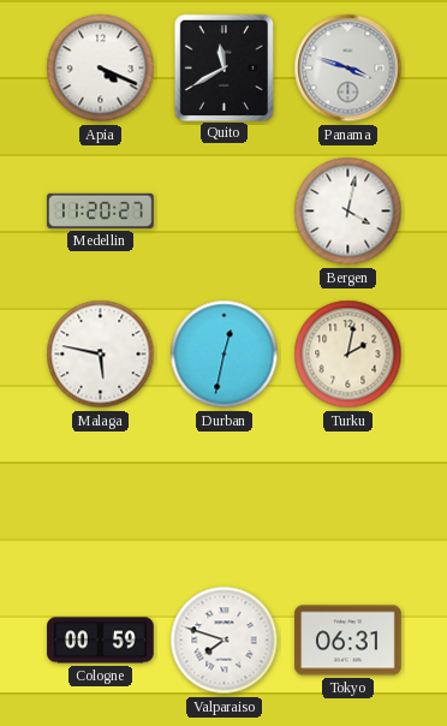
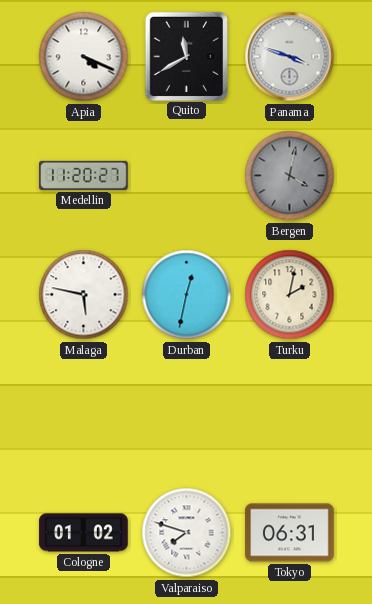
Bergen dial: white -> grey (290, 176)
Cologne: 00:59 -> 01:02 (84, 533)
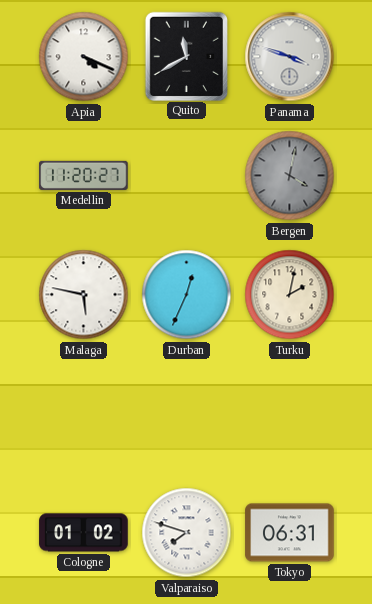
Durban: 12:32 -> 12:34 (187, 295)
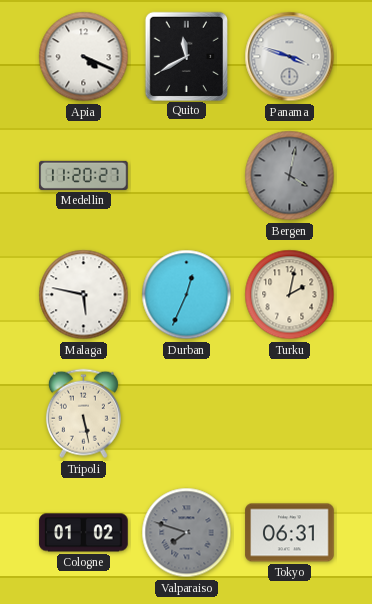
Tripoli: none -> 5:28 (83, 414)
Valparaiso dial: white -> grey (187, 533)
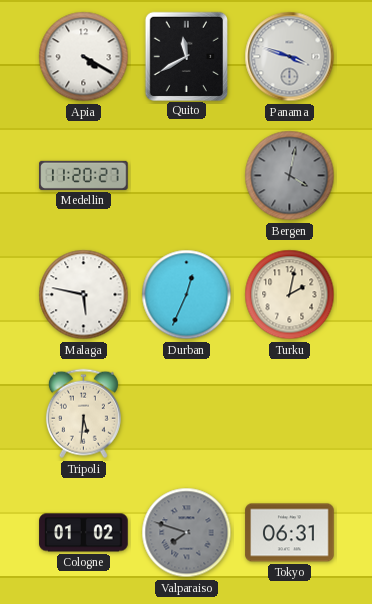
Apia: 4:19 -> 4:20 (84, 57)
Tripoli: 5:28 -> 5:31 (83, 414)
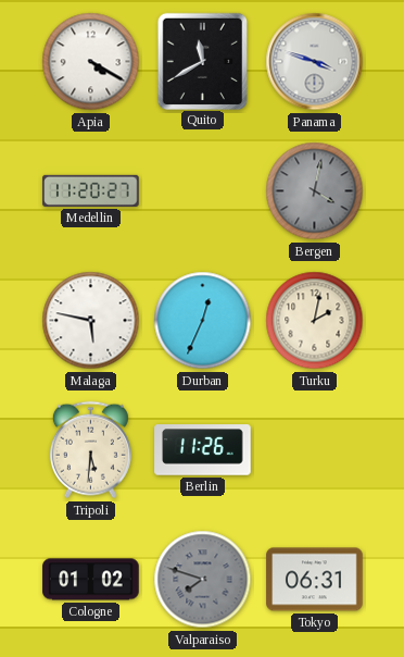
Berlin: none -> 11:26 (203, 450)
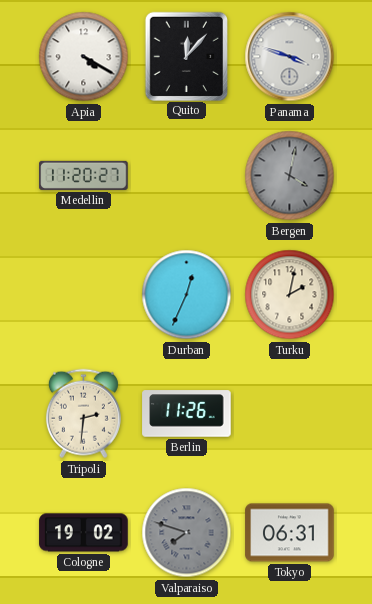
Quito: 11:40 -> 12:07 (186, 56)
Malaga: 5:47 -> none (91, 321)
Tripoli: 5:31 -> 2:31 (83, 414)
Cologne: 01:02 -> 19:02 (84, 533)
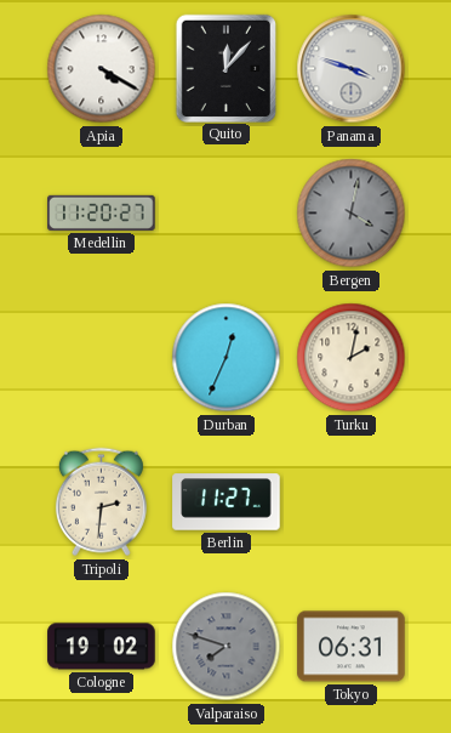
Berlin: 11:26 -> 11:27 (227, 502)
